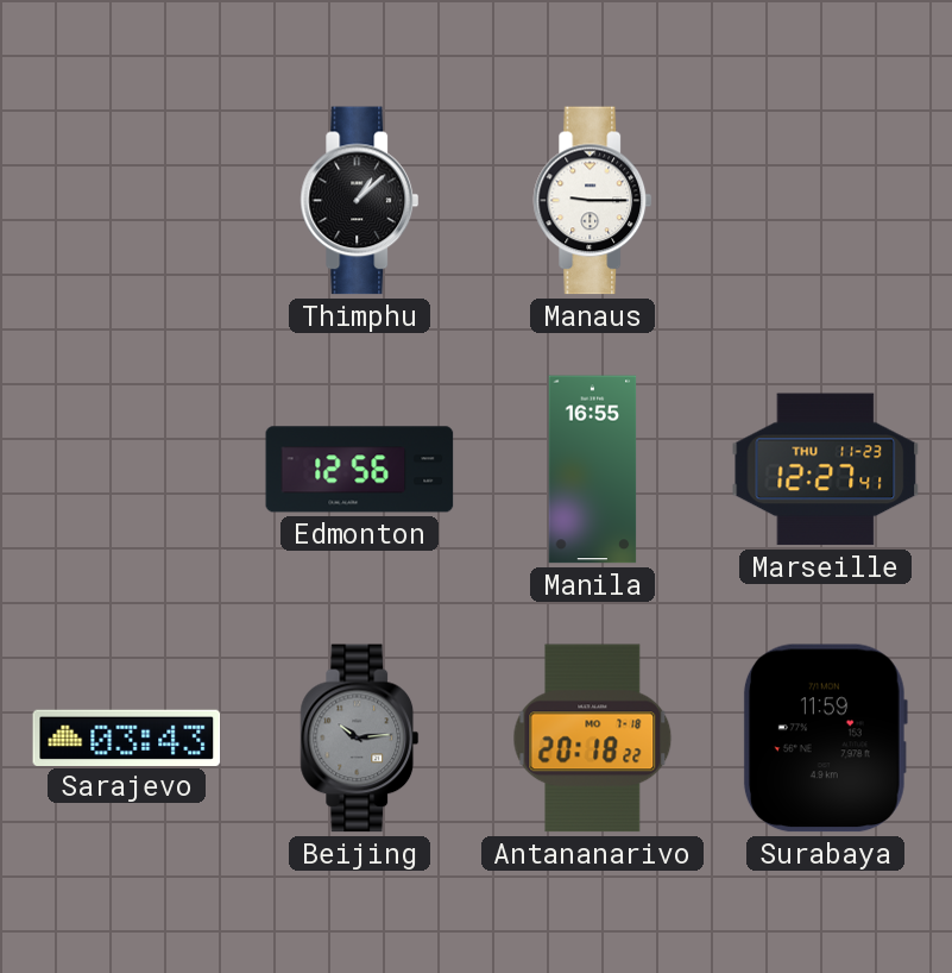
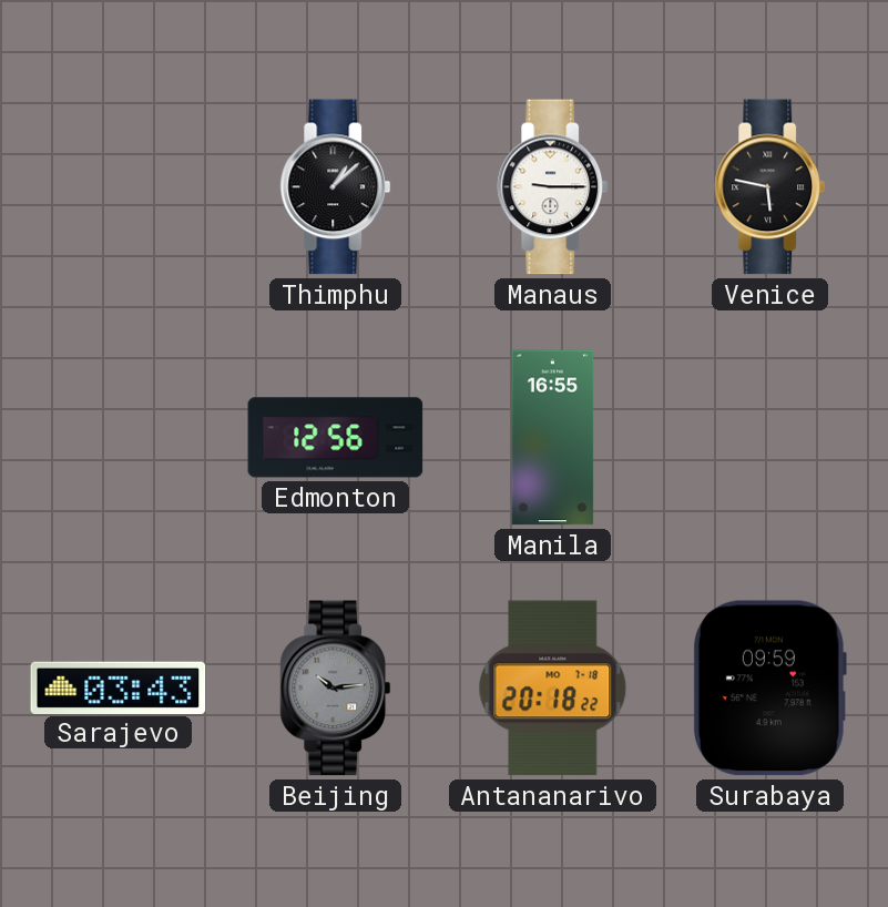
Venice: none -> 5:47 (770, 187)
Marseille: 12:27 -> none (826, 470)
Surabaya: 11:59 -> 09:59 (769, 689)
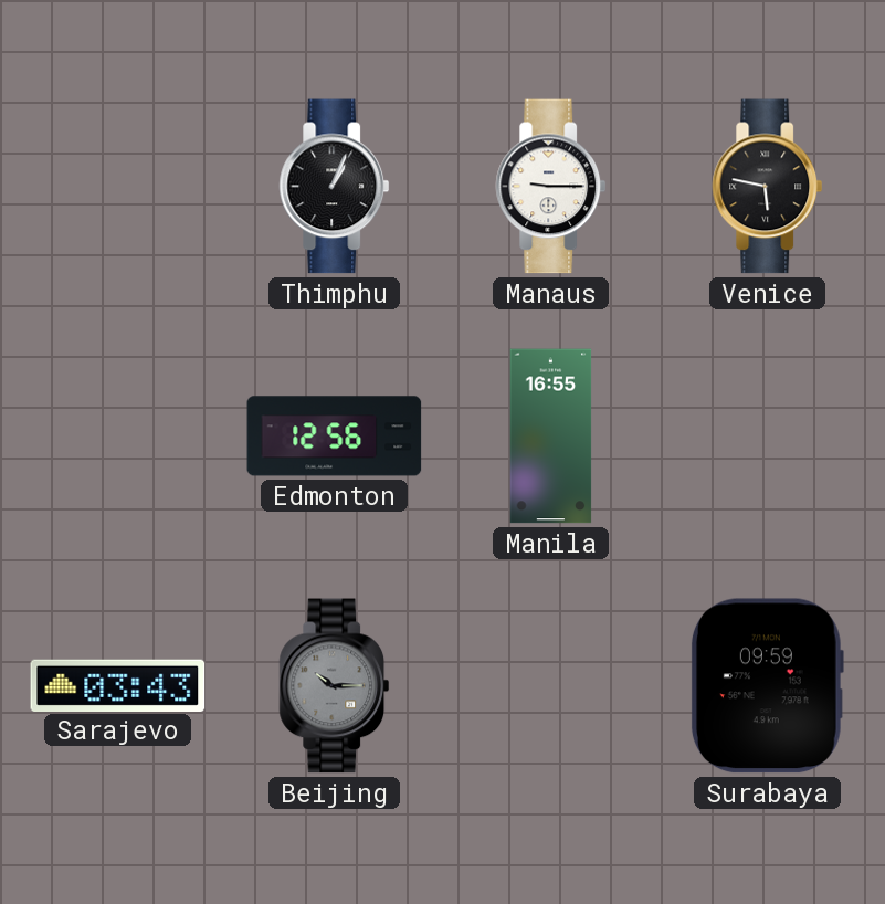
Thimphu: 1:08 -> 1:04 (335, 187)
Beijing: 10:14 -> 10:15 (335, 686)
Antananarivo: 20:18 -> none (553, 689)
